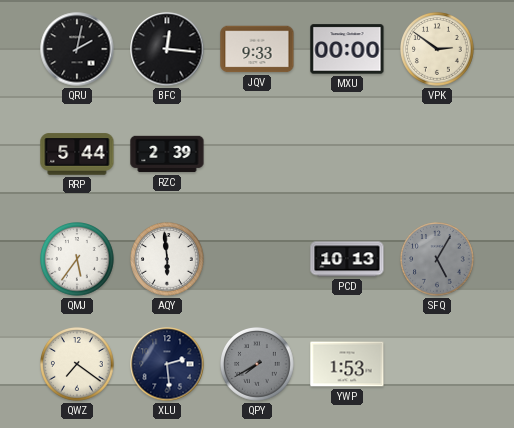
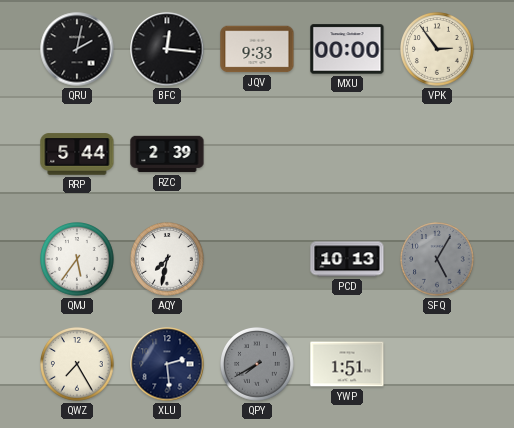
VPK: 2:51 -> 2:54 (437, 49)
AQY: 5:59 -> 7:32 (167, 259)
QWZ: 7:21 -> 7:25 (77, 364)
YWP: 1:53 -> 1:51 (347, 364)
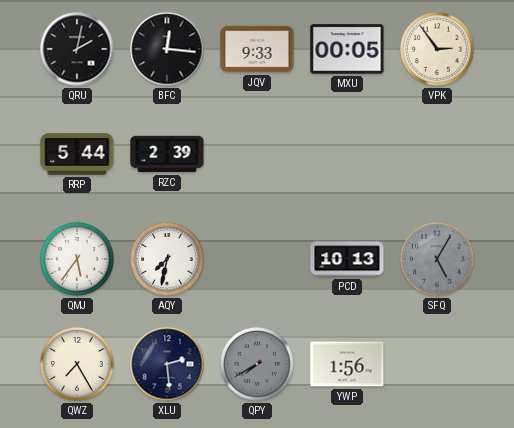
MXU: 00:00 -> 00:05 (347, 49)
YWP: 1:51 -> 1:56 (347, 364)
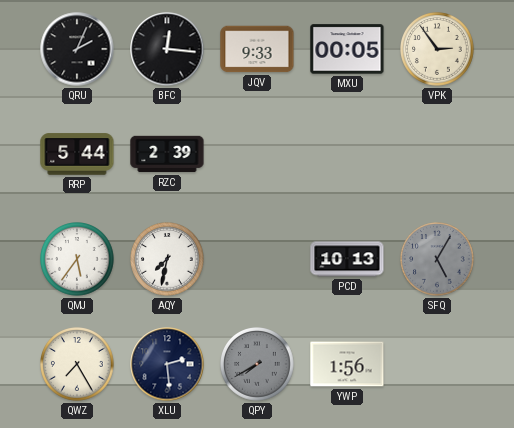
QRU: 2:02 -> 2:04 (77, 49)
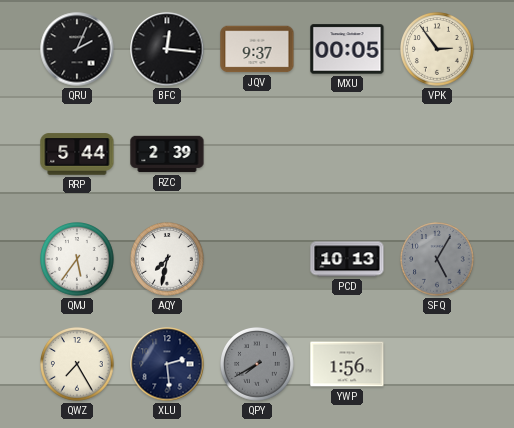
JQV: 9:33 -> 9:37 (257, 49)
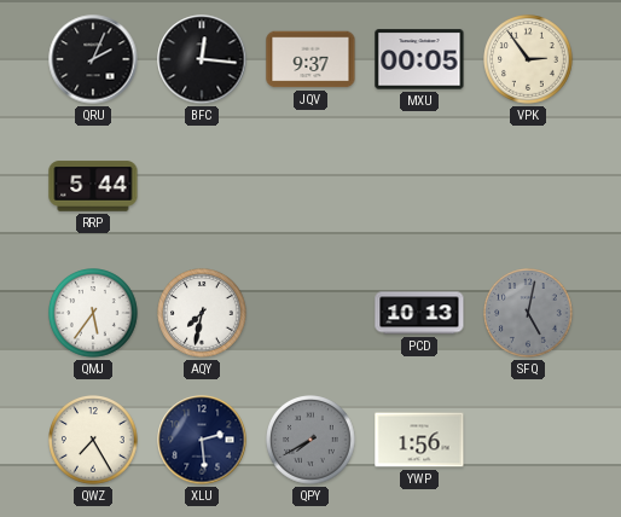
RZC: 2:39 -> none (167, 154)
SFQ: 5:05 -> 5:02 (528, 313)
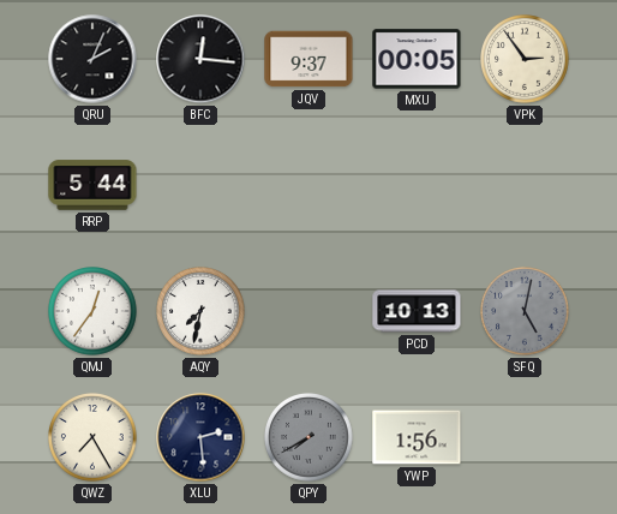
QMJ: 5:36 -> 12:36 (92, 311)
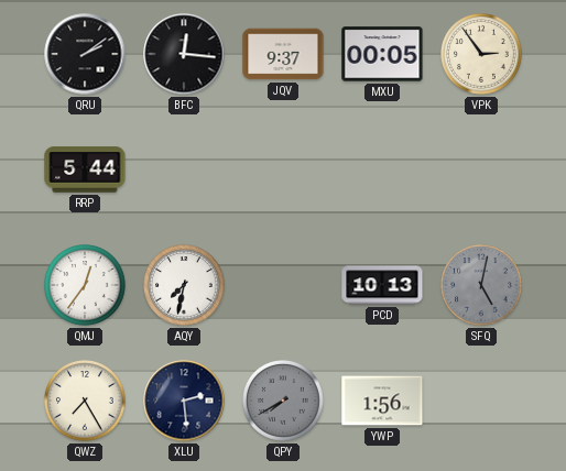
QRU: 2:04 -> 2:09 (85, 54)
